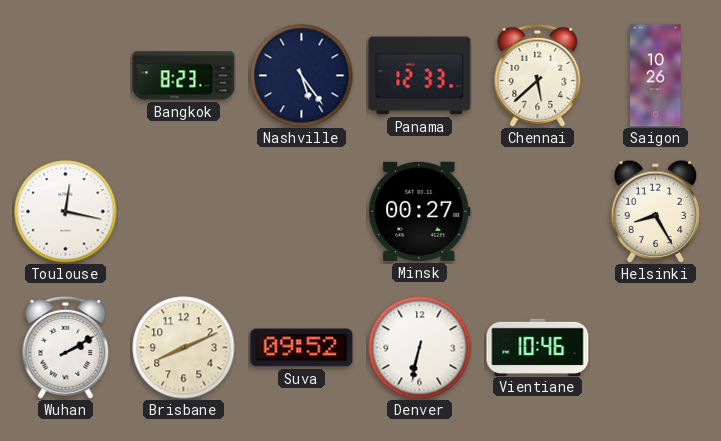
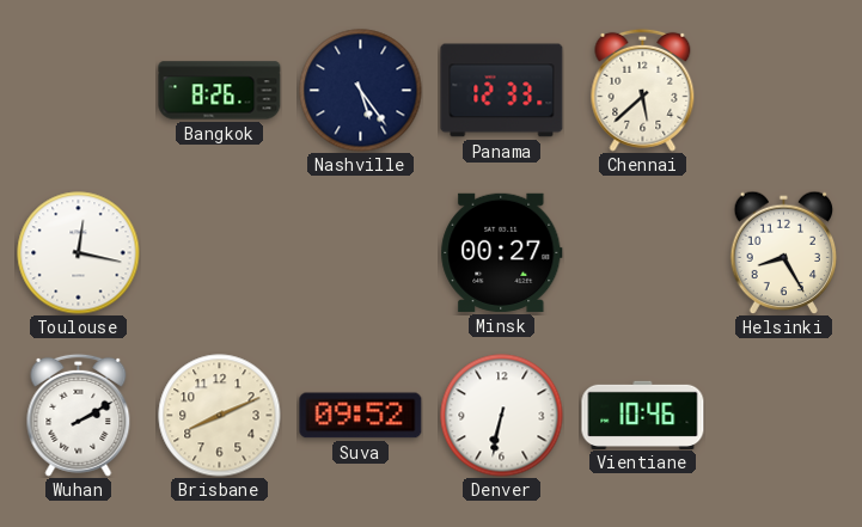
Bangkok: 8:23 -> 8:26 (220, 91)
Saigon: 10:26 -> none (656, 76)
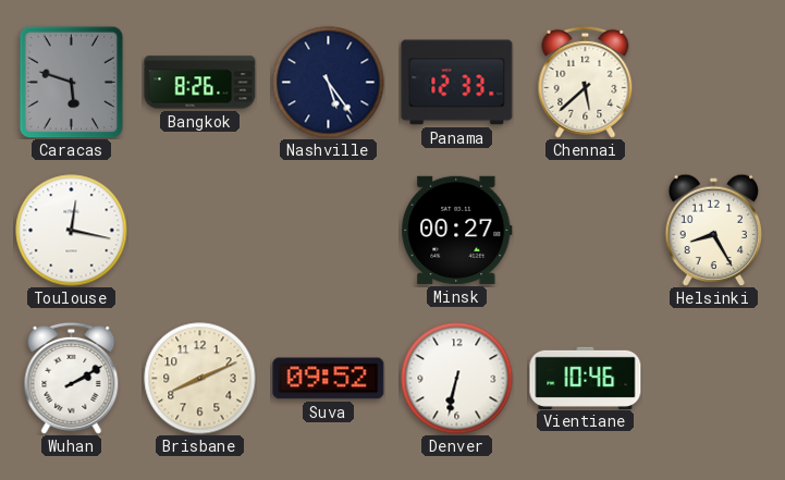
Caracas: none -> 5:48 (72, 82)
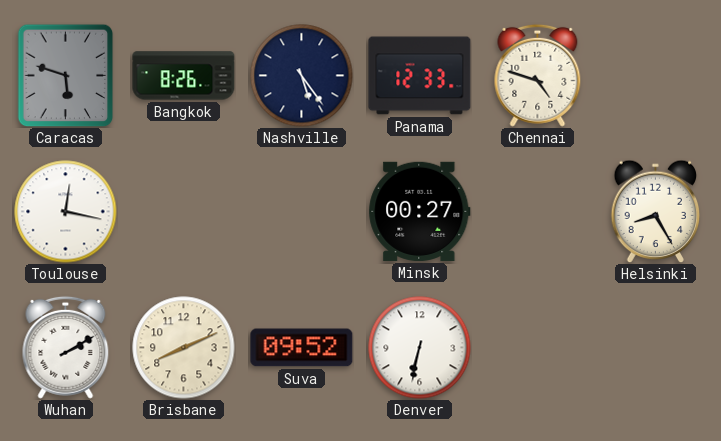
Chennai: 5:38 -> 4:48 (538, 75)
Vientiane: 10:46 -> none (586, 378)
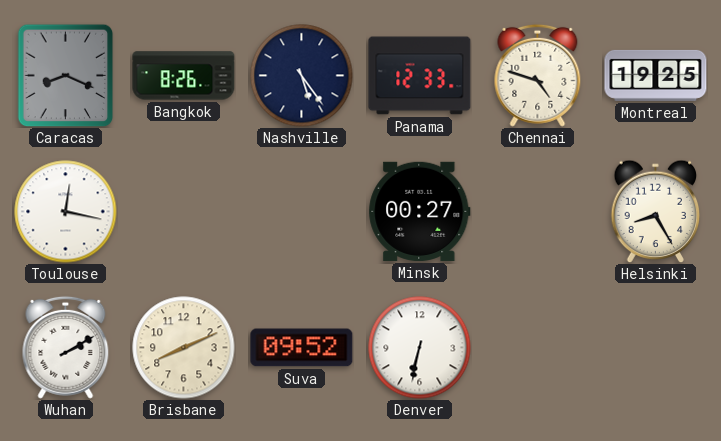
Caracas: 5:48 -> 8:19 (66, 75)
Montreal: none -> 19:25 (656, 75)
